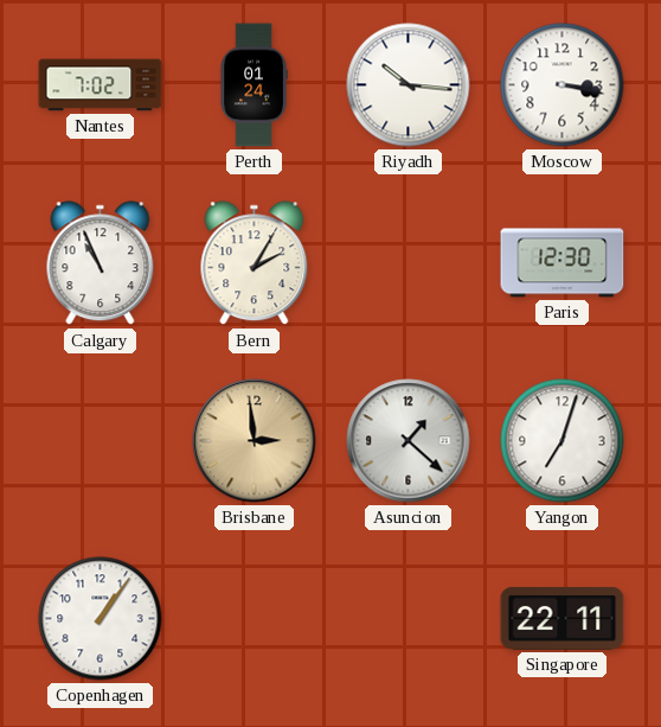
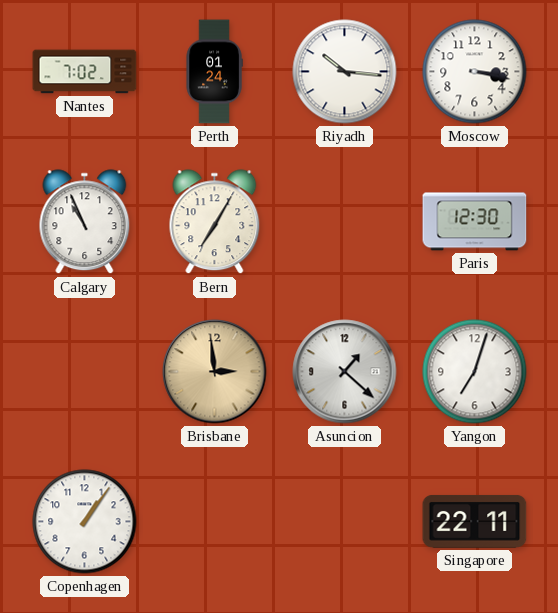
Bern: 2:05 -> 7:05 (215, 222)
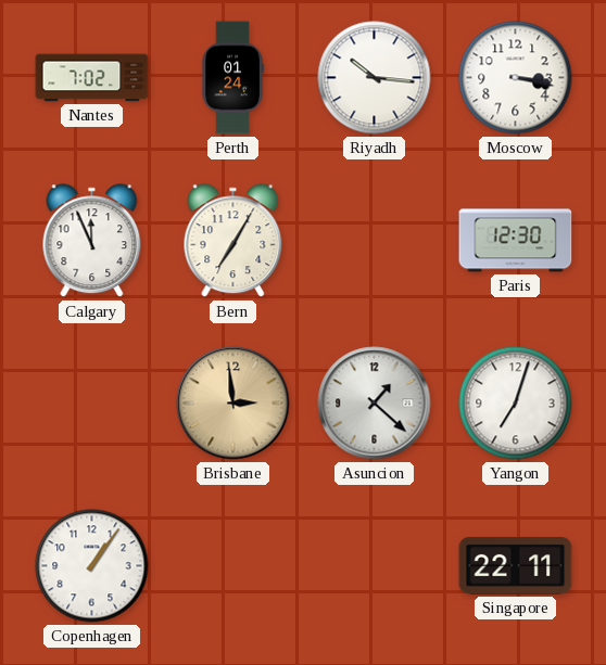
Calgary: 10:56 -> 11:56 (92, 241)
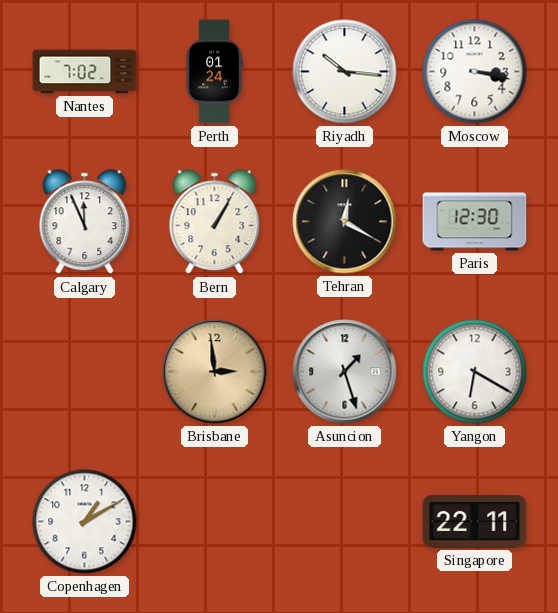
Bern: 7:05 -> 1:05 (215, 222)
Tehran: none -> 12:20 (345, 222)
Asuncion: 1:22 -> 1:27 (345, 372)
Yangon: 7:03 -> 6:20 (475, 372)
Copenhagen: 1:06 -> 1:10 (85, 522)
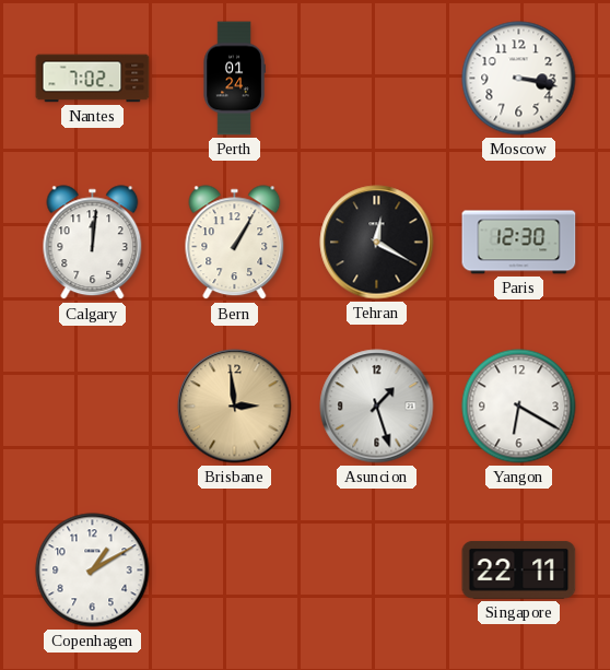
Riyadh: 10:16 -> none (345, 72)
Calgary: 11:56 -> 12:01 (93, 243)
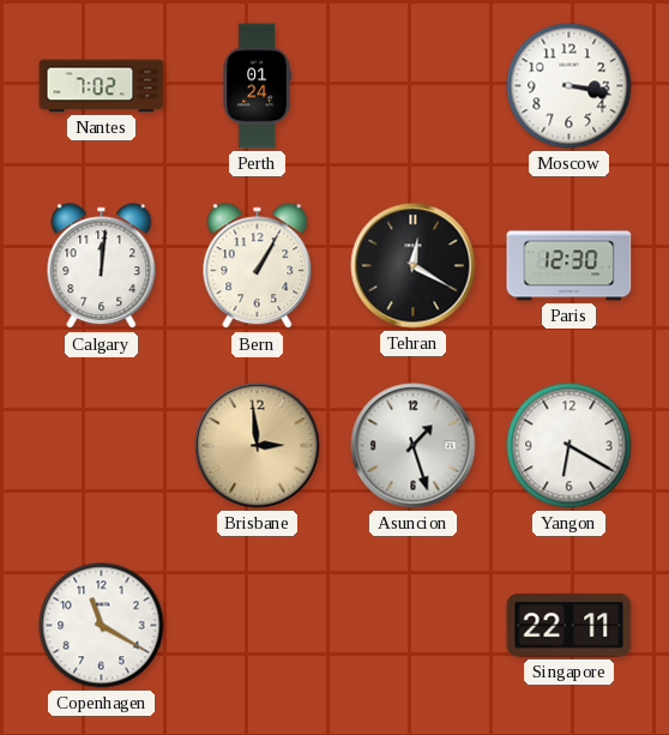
Copenhagen: 1:10 -> 11:20 (102, 626)
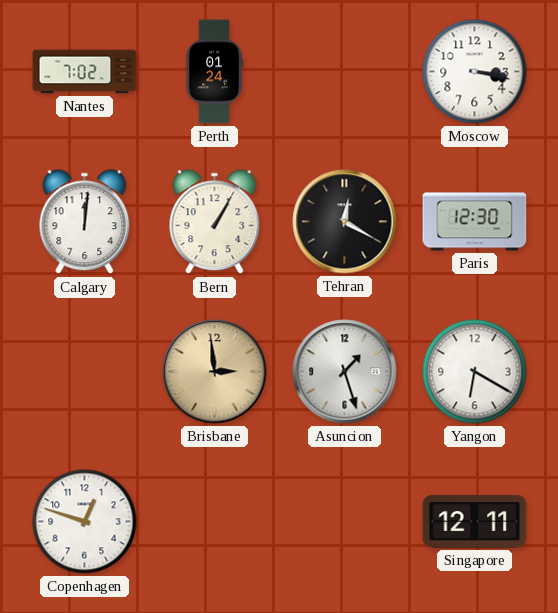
Copenhagen: 11:20 -> 12:48 (85, 522)
Singapore: 22:11 -> 12:11 (475, 521)
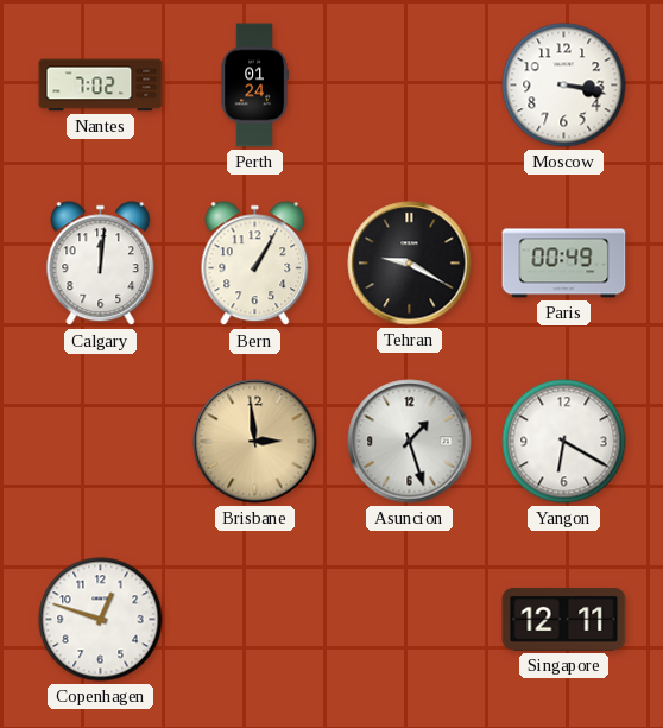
Tehran: 12:20 -> 9:20 (410, 264)
Paris: 12:30 -> 00:49 (564, 264)
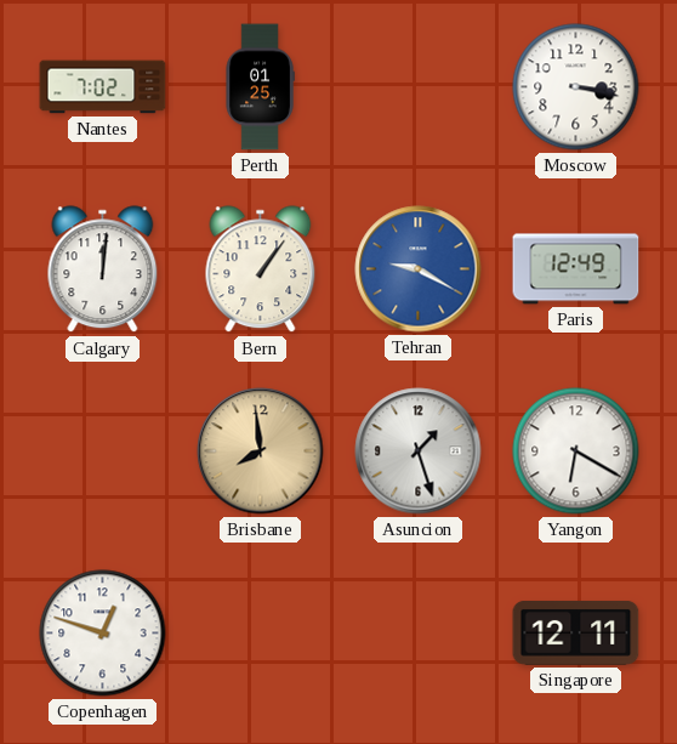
Perth: 01:24 -> 01:25 (260, 87)
Bern: 1:05 -> 1:06 (261, 269)
Tehran dial: black -> blue (419, 269)
Paris: 00:49 -> 12:49 (576, 269)
Brisbane: 2:59 -> 7:59 (261, 451)
